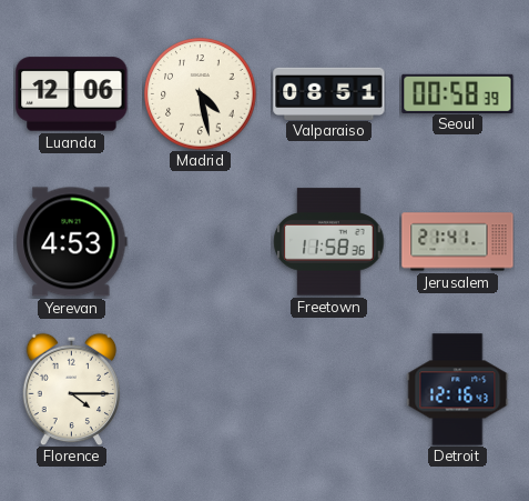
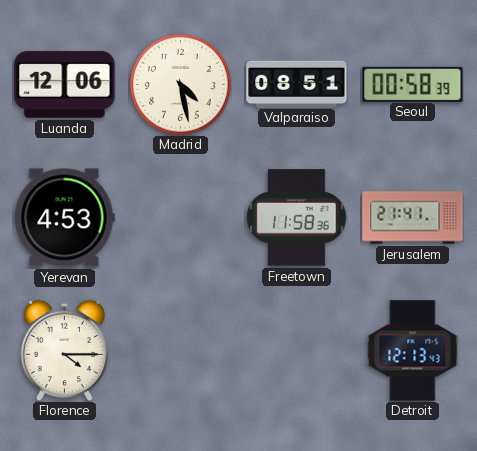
Detroit: 12:16 -> 12:13 (413, 351)
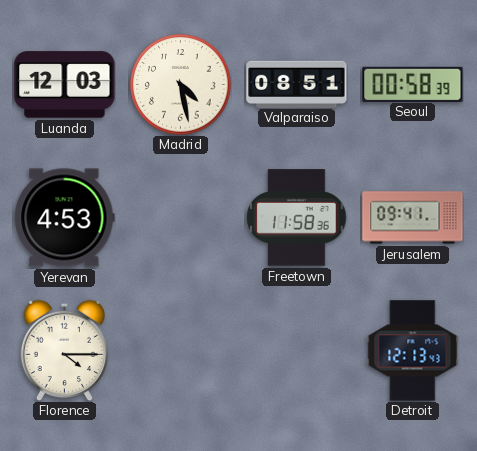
Luanda: 12:06 -> 12:03 (65, 85)
Jerusalem: 21:41 -> 09:41 (413, 218)
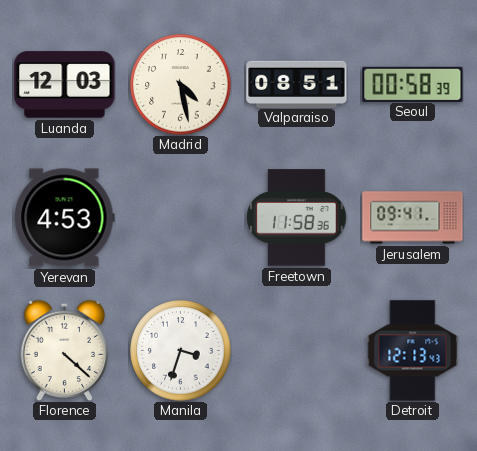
Florence: 4:15 -> 4:22 (64, 350)
Manila: none -> 3:33 (181, 351)
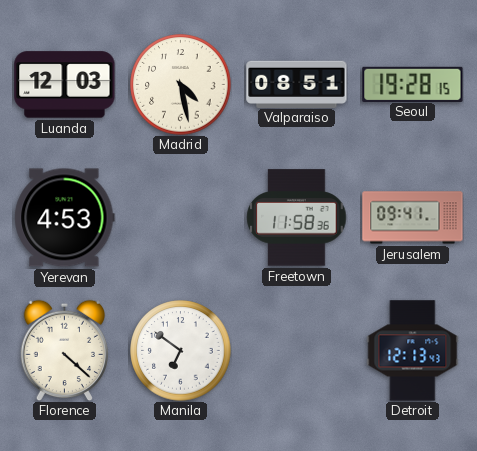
Seoul: 00:58 -> 19:28 (413, 84)
Manila: 3:33 -> 6:51 (181, 351)
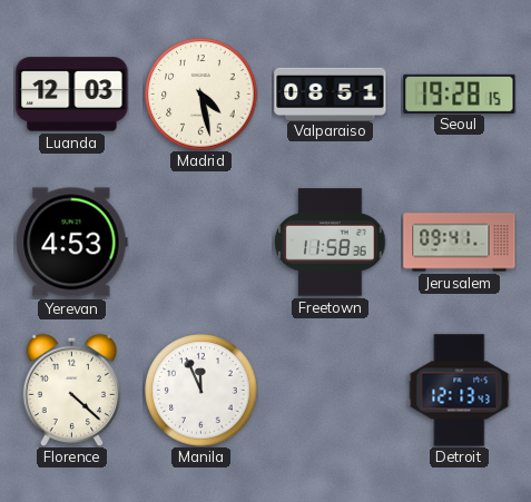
Manila: 6:51 -> 11:56 (201, 391)
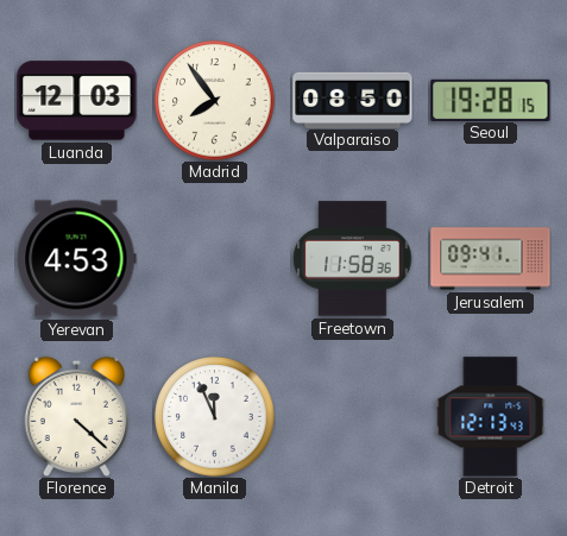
Madrid: 4:28 -> 7:54 (215, 101)
Valparaiso: 08:51 -> 08:50 (353, 100)
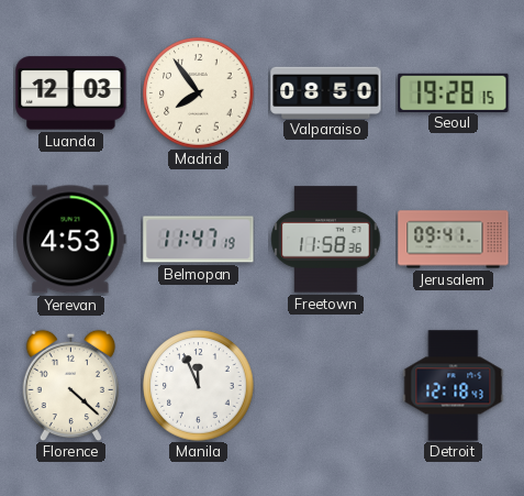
Belmopan: none -> 11:47 (199, 240)
Detroit: 12:13 -> 12:18 (454, 386)
